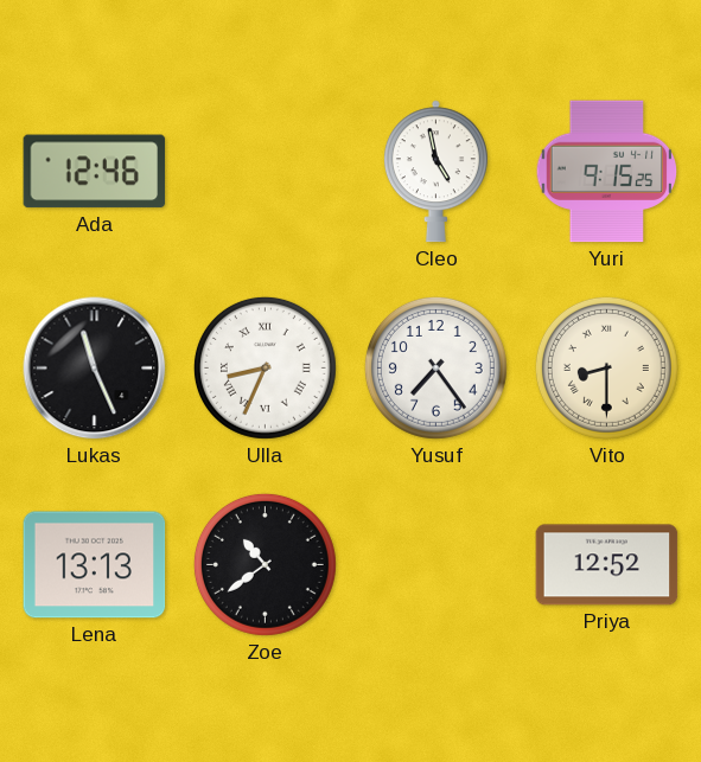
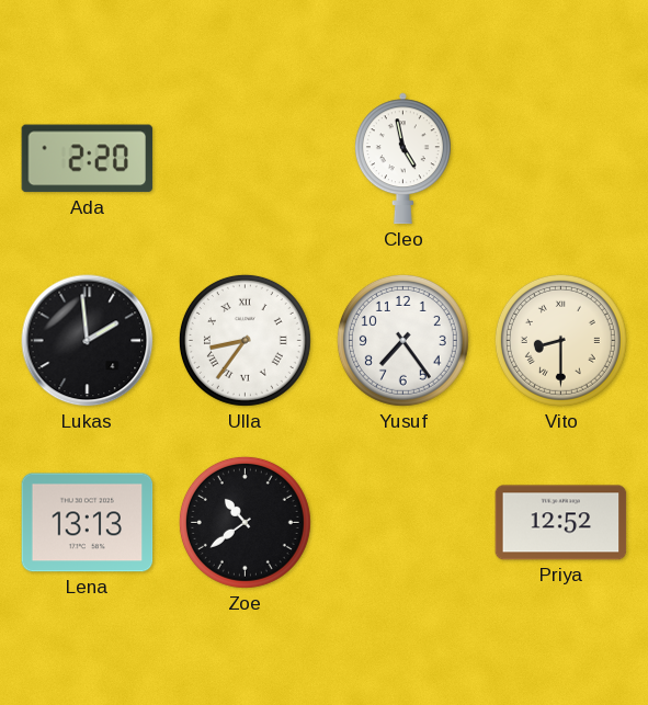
Ada: 12:46 -> 2:20 (88, 159)
Yuri: 9:15 -> none (607, 172)
Lukas: 11:26 -> 1:59 (88, 341)
Ulla: 8:34 -> 8:36 (245, 340)
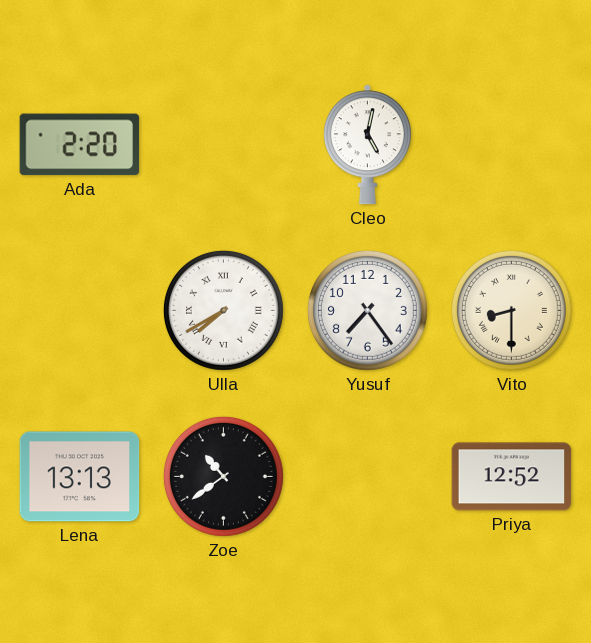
Cleo: 4:58 -> 5:02 (367, 145)
Lukas: 1:59 -> none (88, 341)
Ulla: 8:36 -> 7:40 (223, 310)
